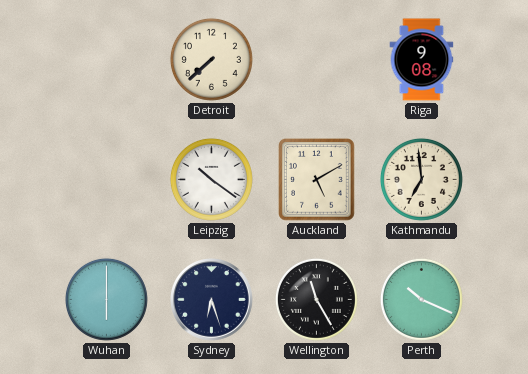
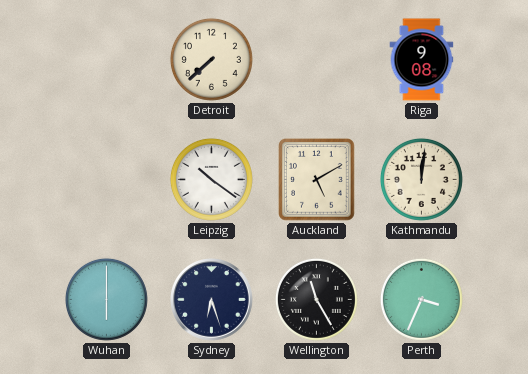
Kathmandu: 6:59 -> 12:01 (421, 179)
Perth: 10:19 -> 3:34 (421, 299)
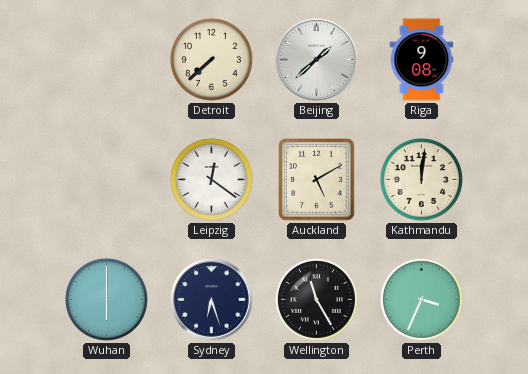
Beijing: none -> 1:38 (317, 60)
Leipzig: 10:21 -> 12:21 (211, 179)
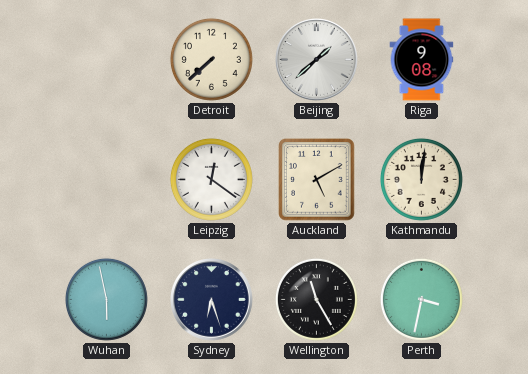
Wuhan: 6:00 -> 5:58 (106, 299)
Perth: 3:34 -> 3:32 (421, 299)
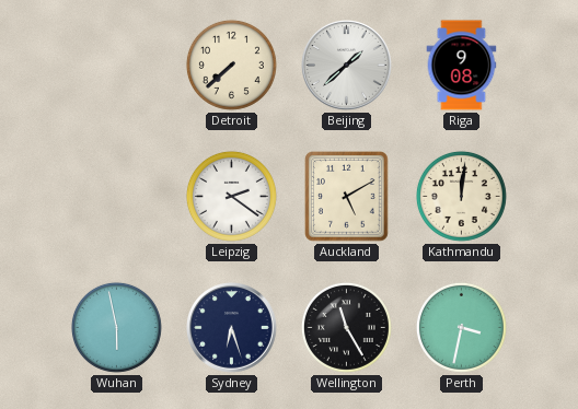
Leipzig: 12:21 -> 2:21 (231, 196)
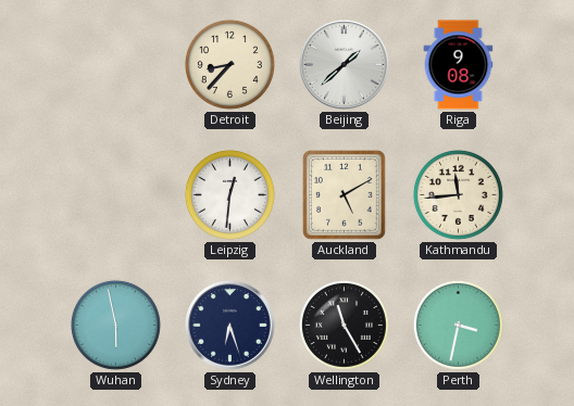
Detroit: 7:38 -> 8:37 (229, 64)
Leipzig: 2:21 -> 12:31 (229, 194)
Kathmandu: 12:01 -> 11:44 (458, 194)
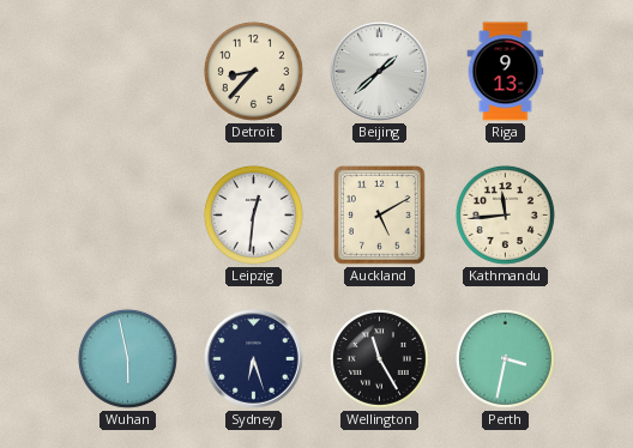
Riga: 9:08 -> 9:13 (506, 72)
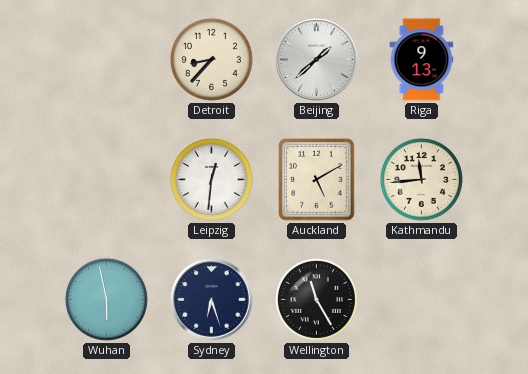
Perth: 3:32 -> none (505, 358)
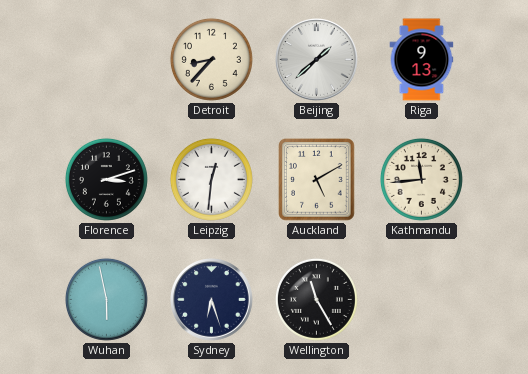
Florence: none -> 3:12 (106, 179)
